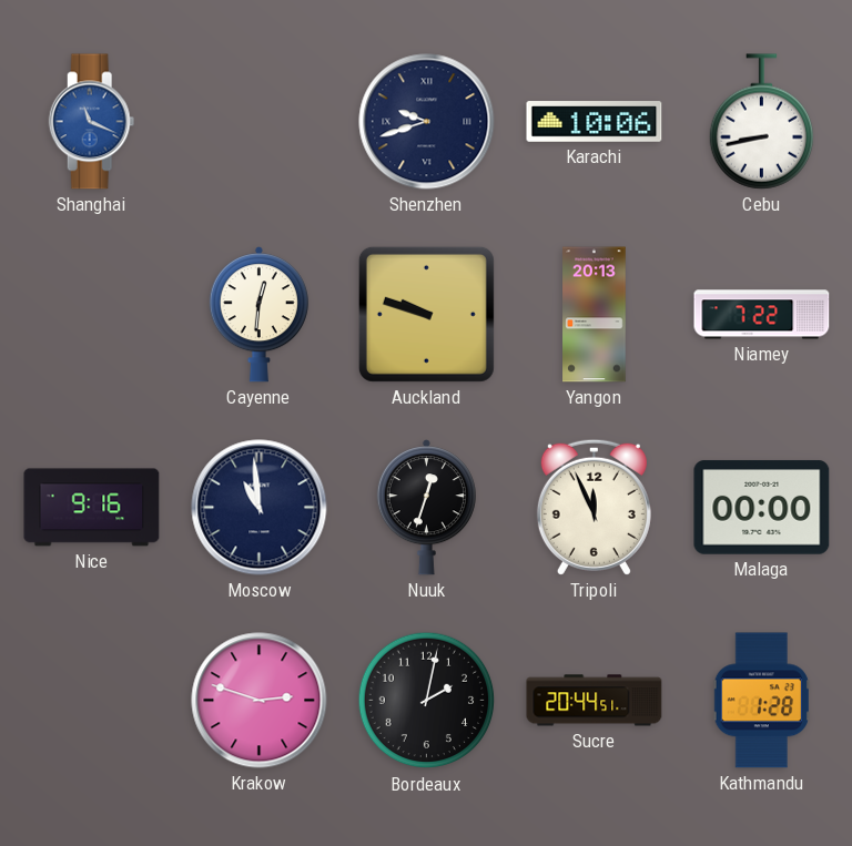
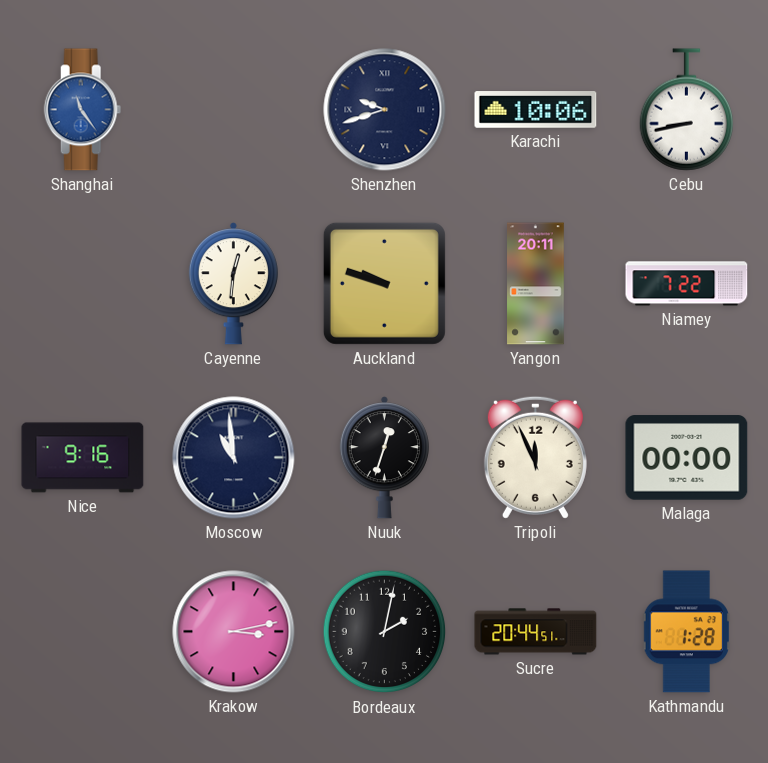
Shanghai: 11:19 -> 11:24 (83, 110)
Yangon: 20:13 -> 20:11 (536, 284)
Krakow: 2:48 -> 3:13 (234, 632)
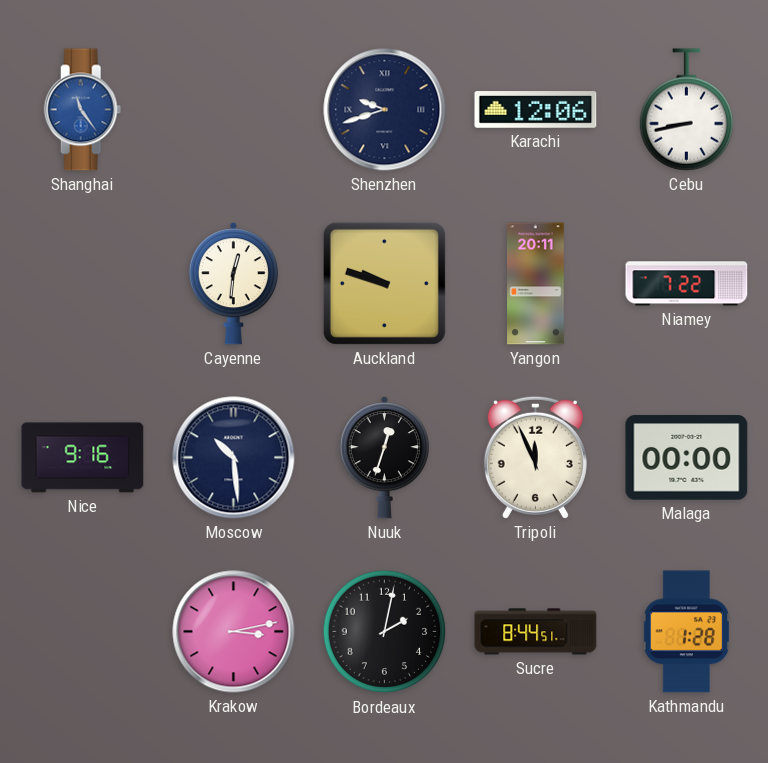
Karachi: 10:06 -> 12:06 (536, 110)
Moscow: 10:59 -> 10:29 (234, 458)
Sucre: 20:44 -> 8:44 (536, 632)
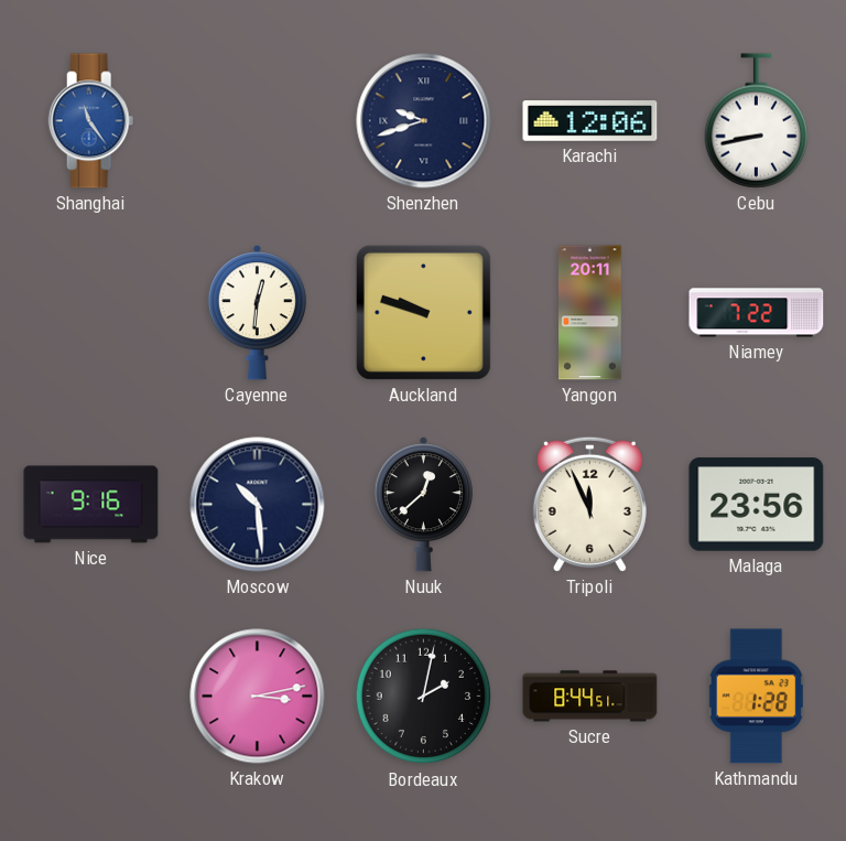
Nuuk: 12:33 -> 12:38 (423, 505)
Malaga: 00:00 -> 23:56 (757, 505)
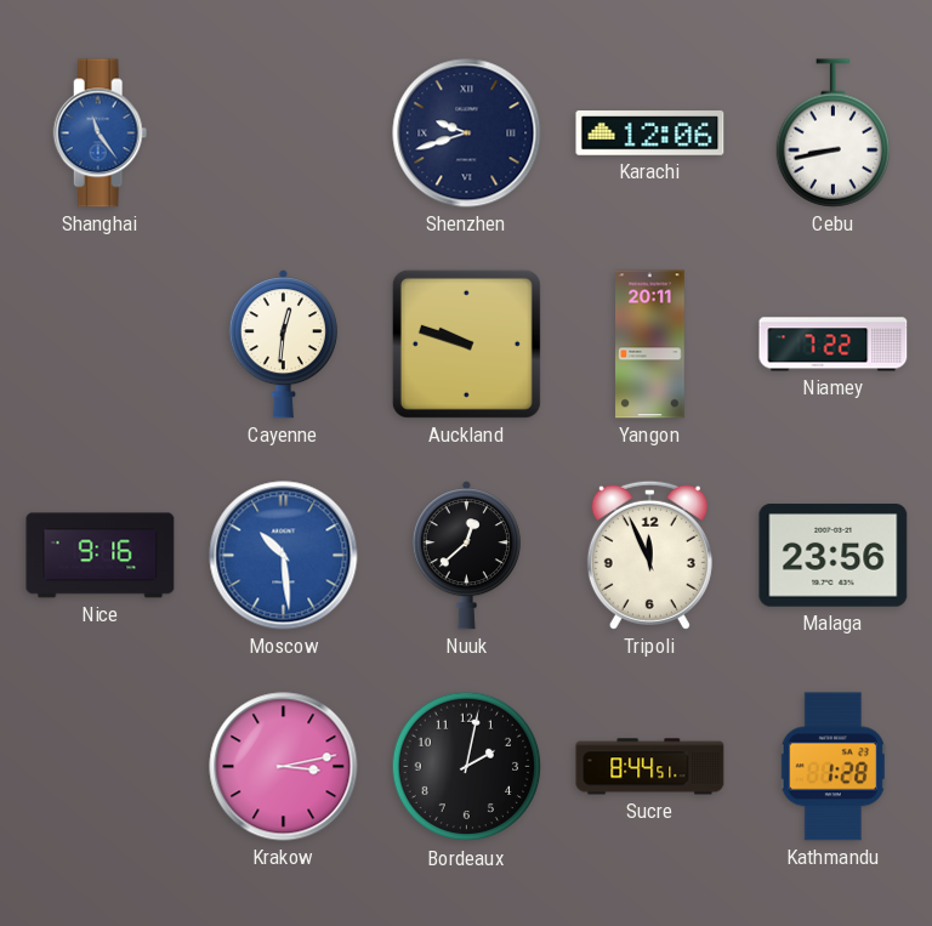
Moscow dial: navy -> blue (284, 556)
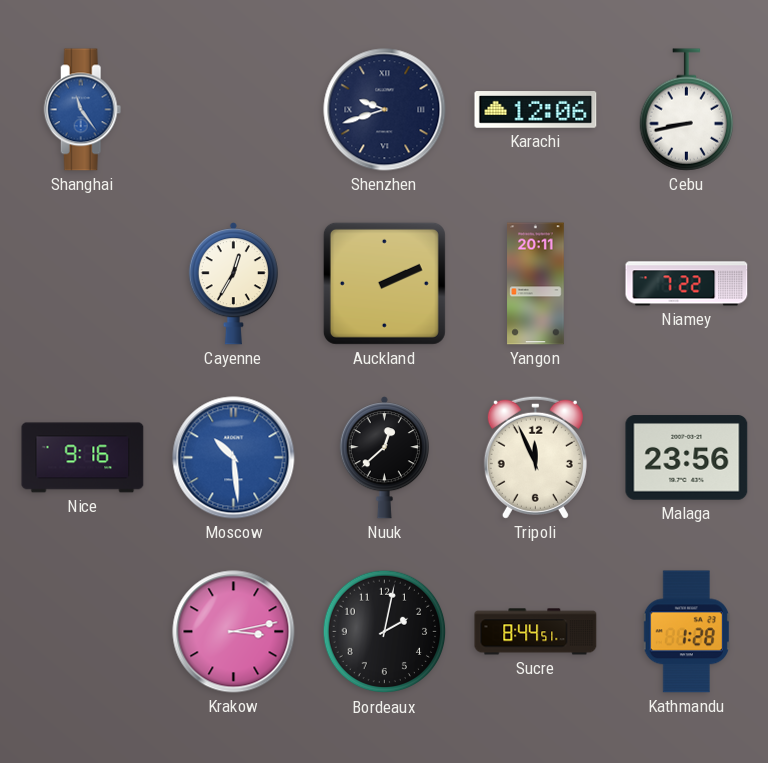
Cayenne: 12:31 -> 12:35 (233, 284)
Auckland: 9:48 -> 2:11 (384, 283)
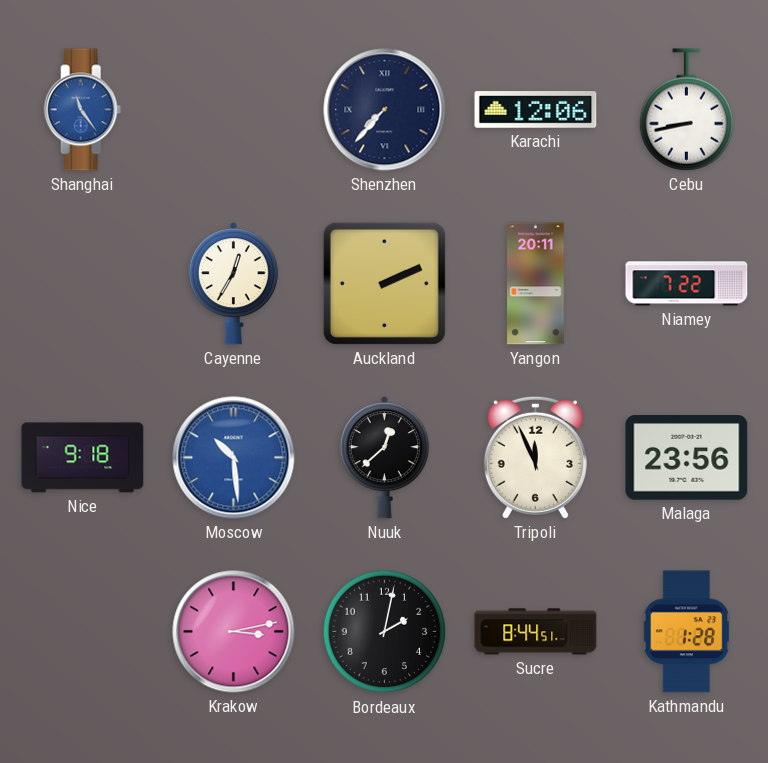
Shenzhen: 9:42 -> 7:37 (385, 110)
Nice: 9:16 -> 9:18 (83, 458)
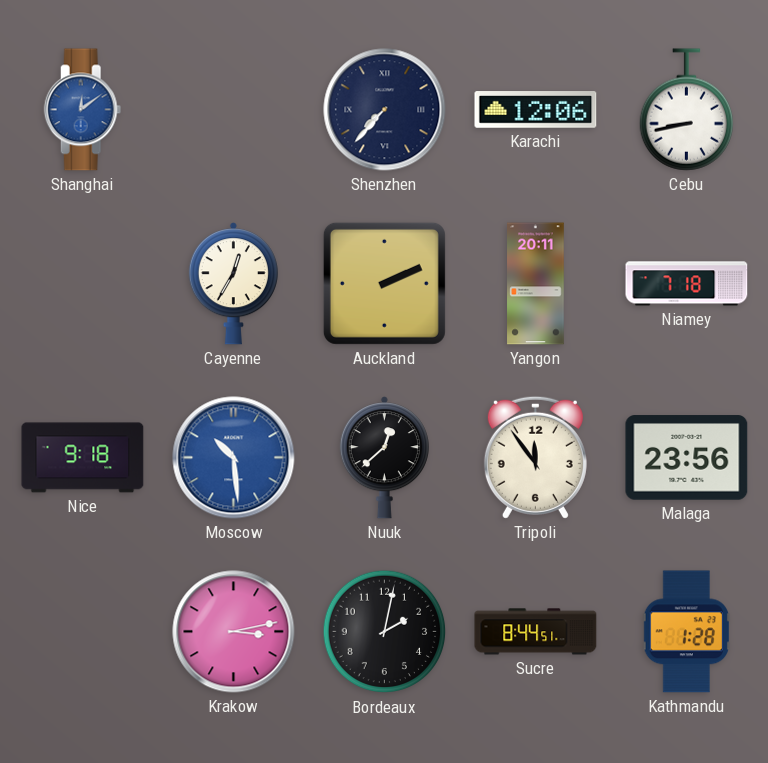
Shanghai: 11:24 -> 12:09 (83, 110)
Niamey: 7:22 -> 7:18 (687, 284)
Tripoli: 11:56 -> 11:54 (535, 457)
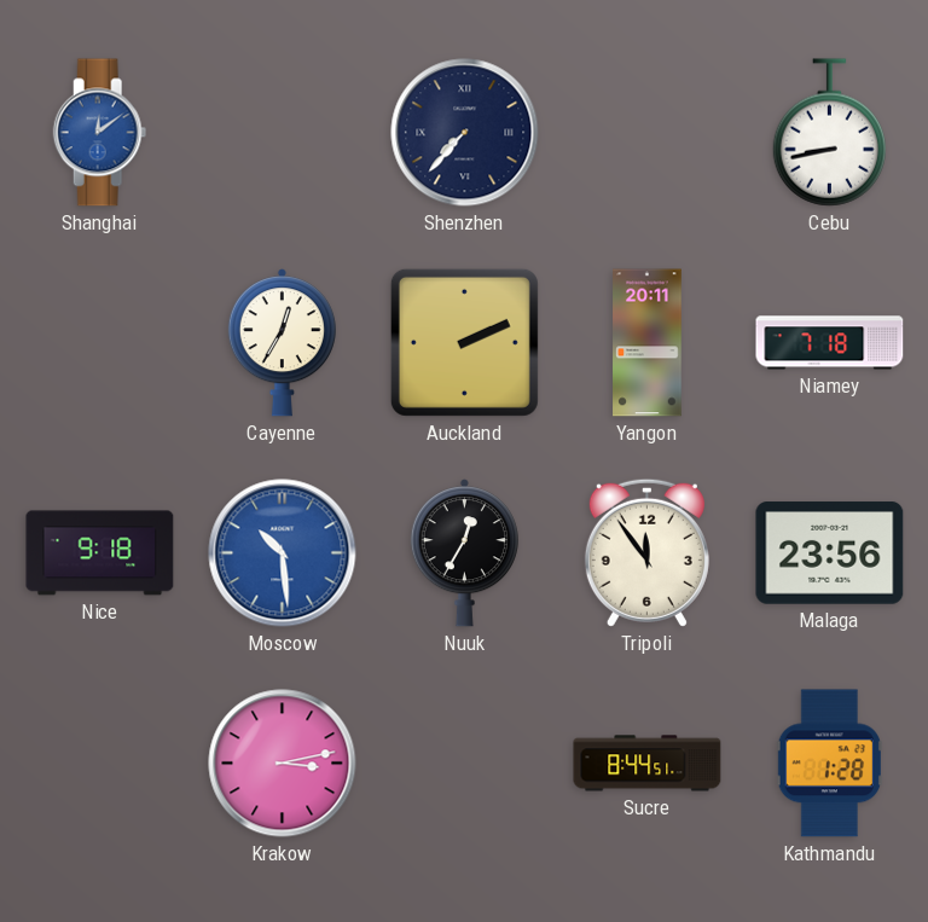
Karachi: 12:06 -> none (536, 110)
Nuuk: 12:38 -> 12:35 (464, 553)
Bordeaux: 2:02 -> none (385, 632)
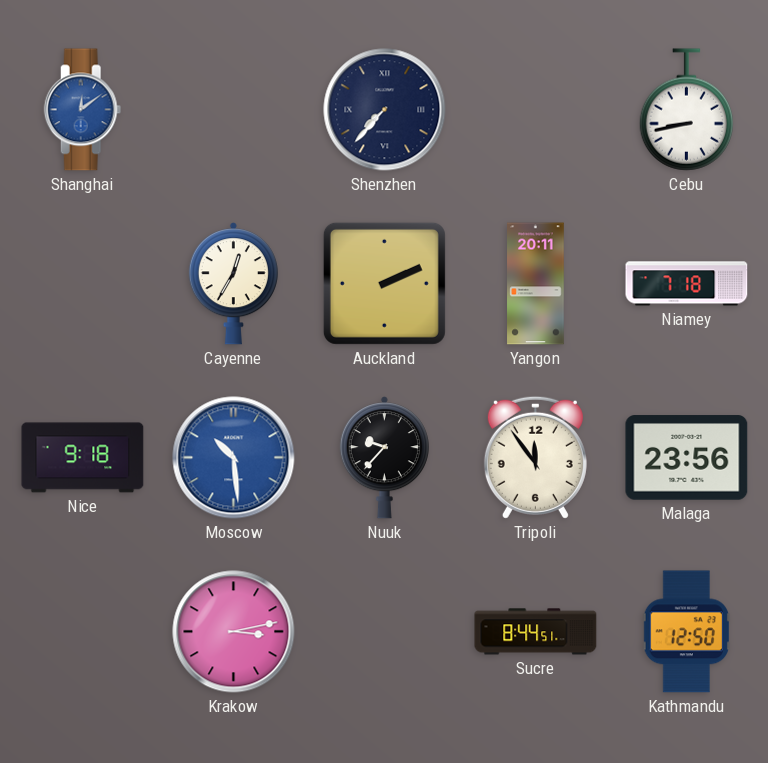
Nuuk: 12:35 -> 9:37 (384, 458)
Kathmandu: 1:28 -> 12:50 (686, 632)
